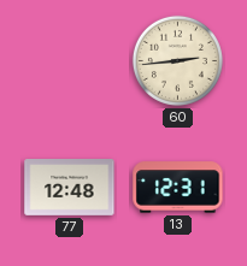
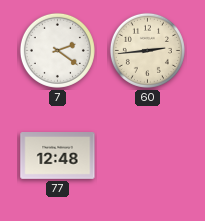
7: none -> 2:21 (57, 50)
13: 12:31 -> none (178, 188)
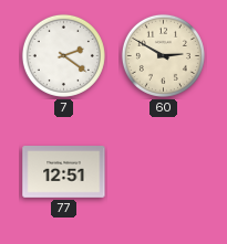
60: 2:44 -> 2:50 (163, 55)
77: 12:48 -> 12:51 (64, 172)
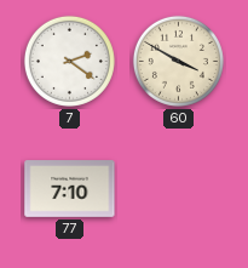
60: 2:50 -> 3:50 (178, 61)
77: 12:51 -> 7:10 (70, 189)
